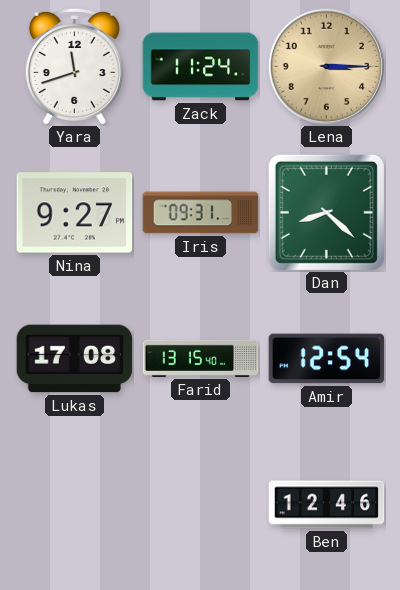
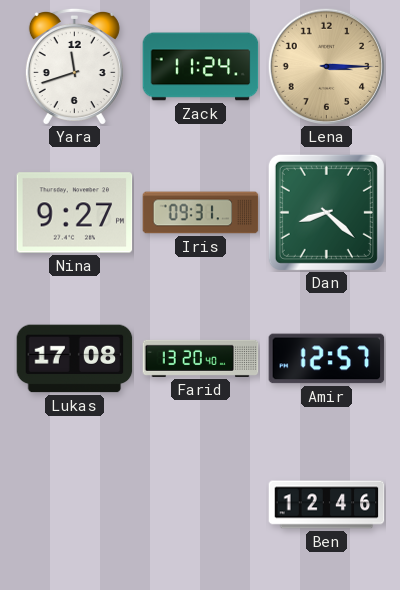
Farid: 13:15 -> 13:20 (201, 358)
Amir: 12:54 -> 12:57 (327, 359)
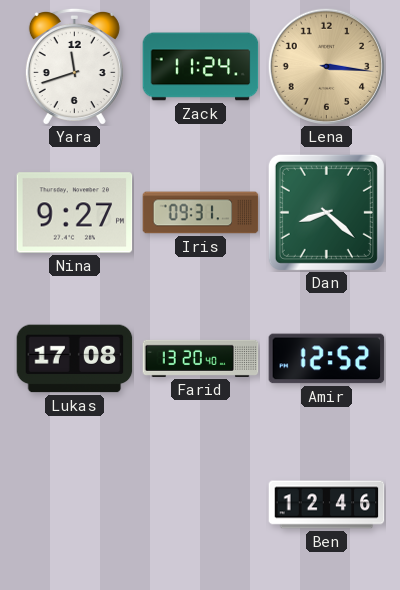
Lena: 3:15 -> 3:16 (326, 66)
Amir: 12:57 -> 12:52 (327, 359)
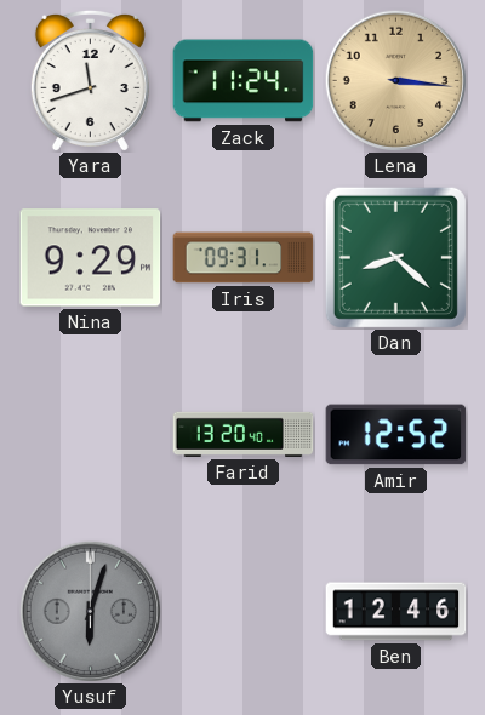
Nina: 9:27 -> 9:29 (91, 258)
Lukas: 17:08 -> none (75, 359)
Yusuf: none -> 6:03 (90, 611)
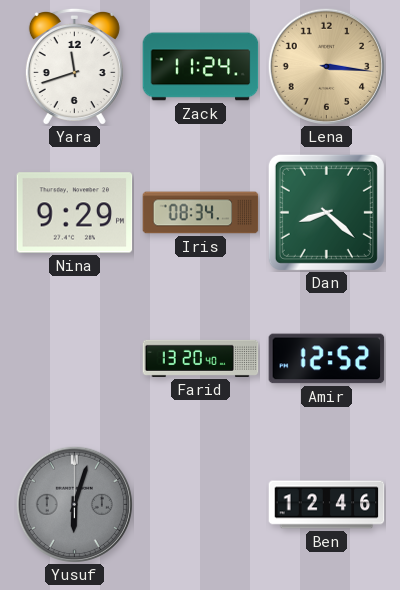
Iris: 09:31 -> 08:34 (201, 213)
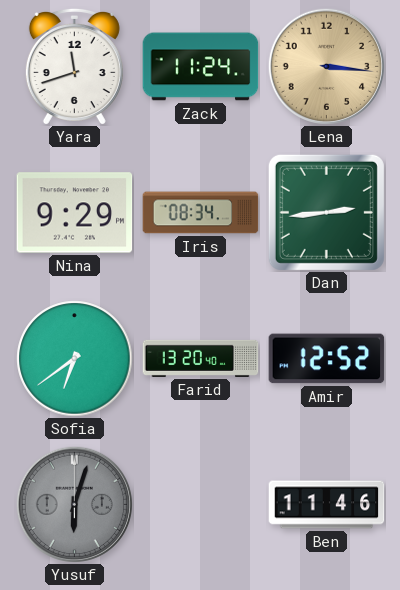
Dan: 8:22 -> 2:44 (326, 212)
Sofia: none -> 6:39 (75, 359)
Ben: 12:46 -> 11:46 (327, 505)
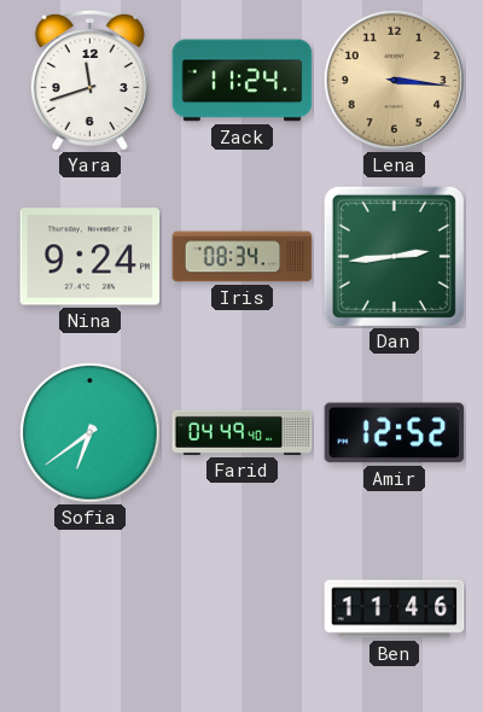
Nina: 9:29 -> 9:24 (91, 257)
Farid: 13:20 -> 04:49 (243, 432)
Yusuf: 6:03 -> none (74, 504)
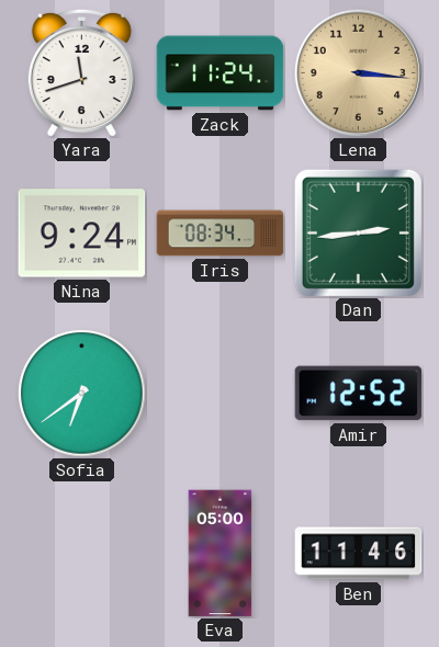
Farid: 04:49 -> none (243, 432)
Eva: none -> 05:00 (221, 554)
